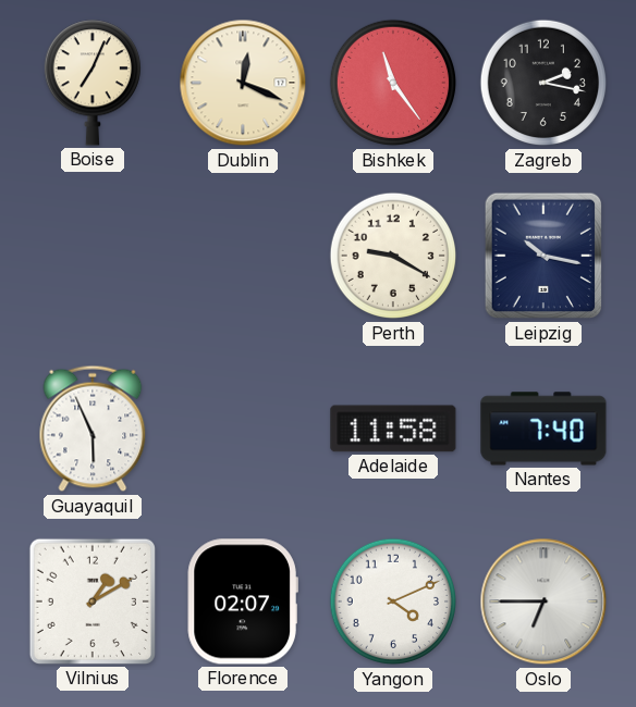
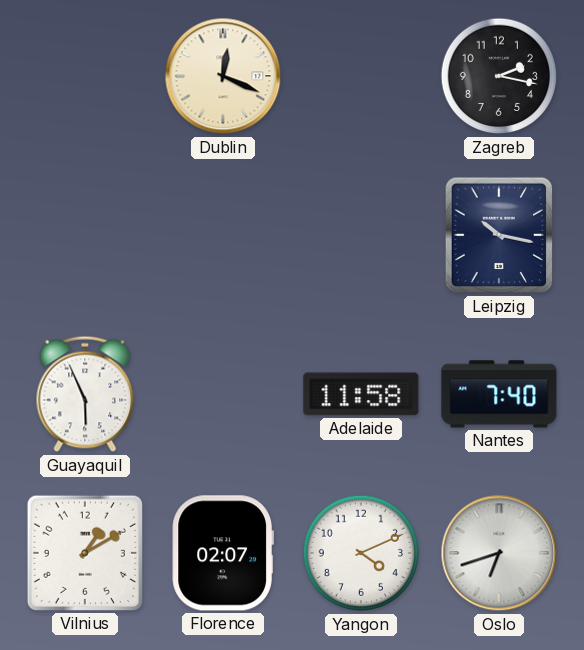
Boise: 7:04 -> none (91, 83)
Bishkek: 11:24 -> none (393, 83)
Perth: 9:20 -> none (393, 256)
Oslo: 6:45 -> 6:42 (499, 553)
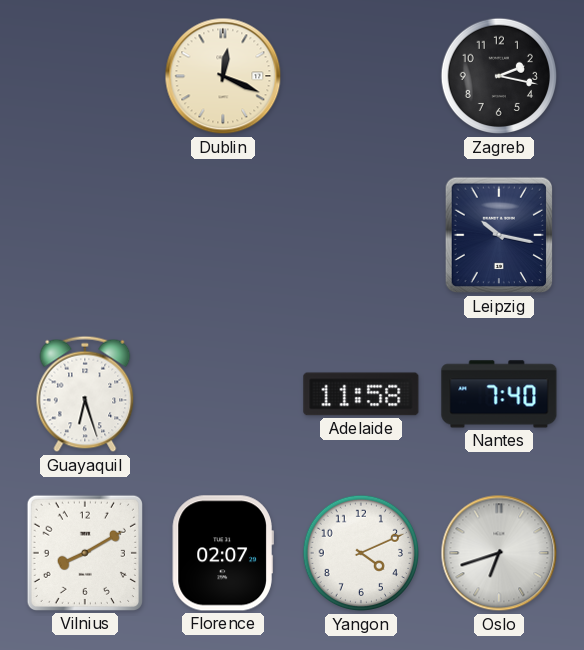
Guayaquil: 5:56 -> 6:27 (85, 394)
Vilnius: 1:10 -> 8:10 (85, 553)
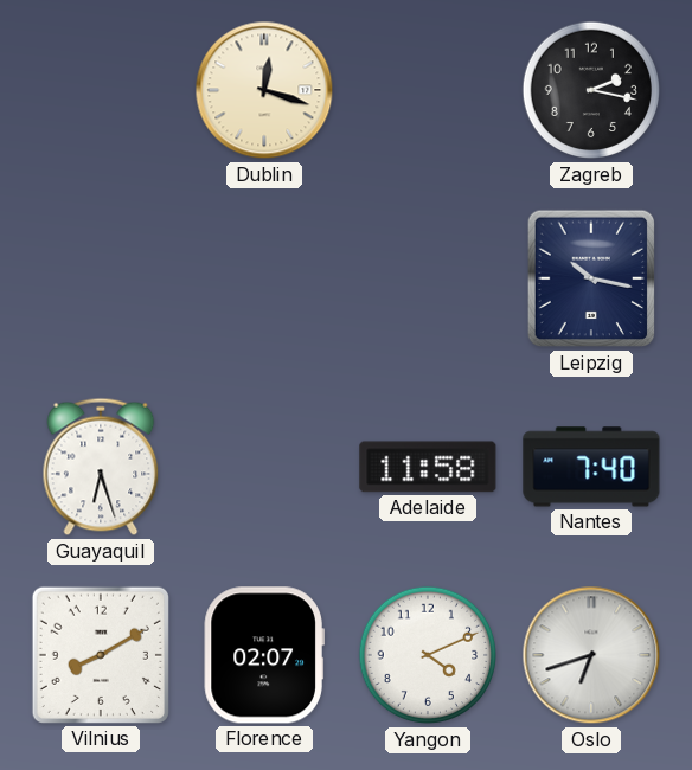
Dublin: 12:19 -> 12:18 (264, 90)
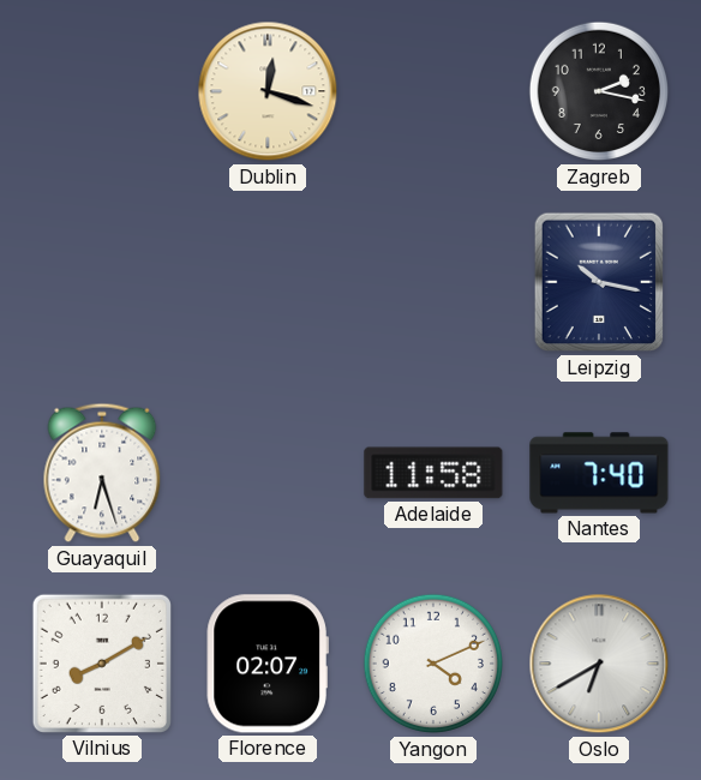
Oslo: 6:42 -> 6:40 (599, 664)
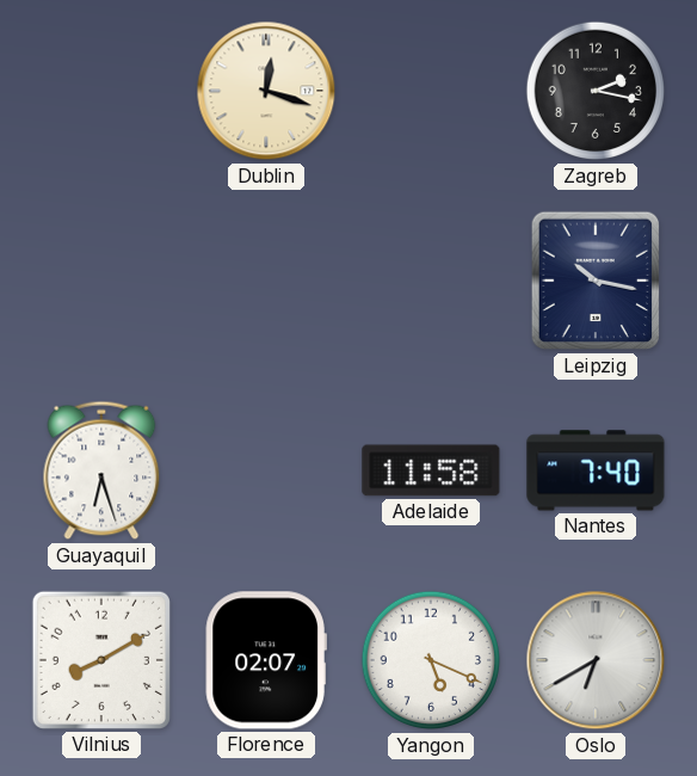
Yangon: 4:11 -> 5:19 (431, 660)
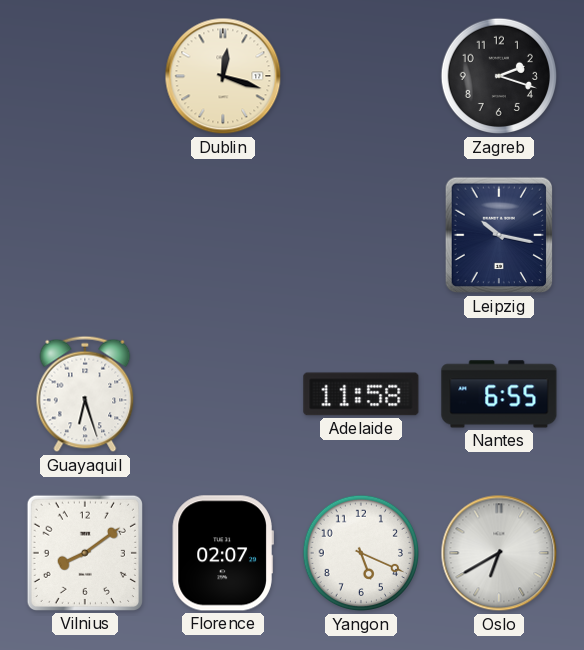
Zagreb: 2:17 -> 2:18 (499, 76)
Nantes: 7:40 -> 6:55 (499, 394)
Vilnius: 8:10 -> 8:09 (85, 553)
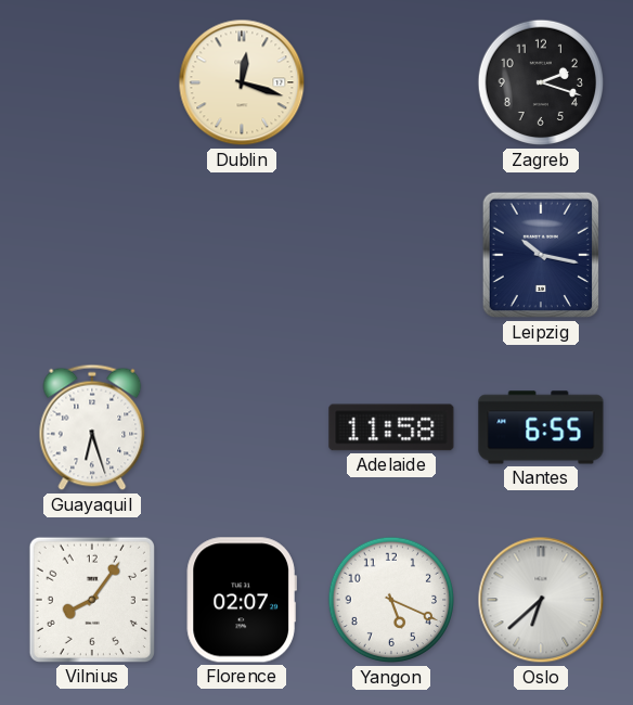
Vilnius: 8:09 -> 8:06 (92, 600)
Oslo: 6:40 -> 6:38 (541, 600)
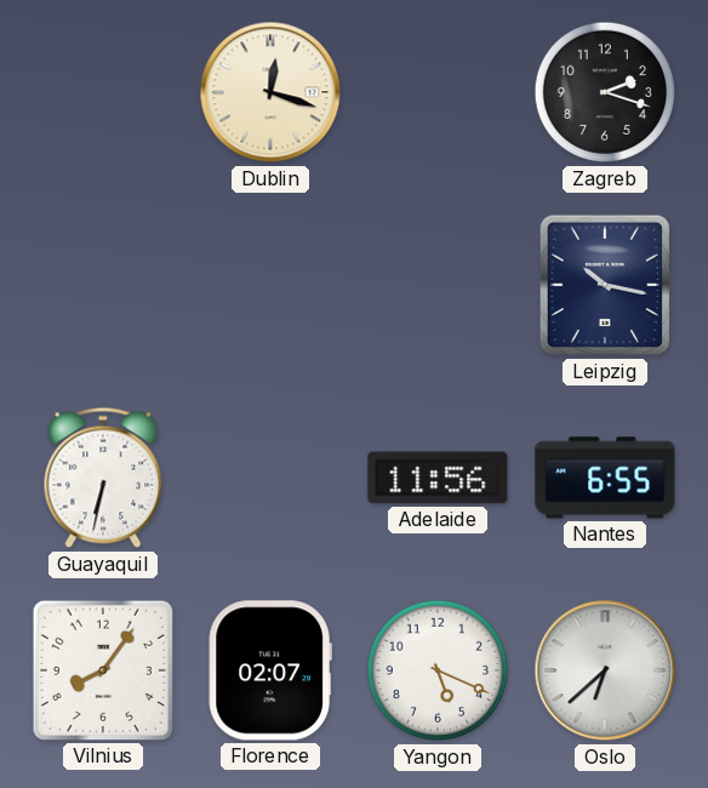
Guayaquil: 6:27 -> 6:32 (103, 478)
Adelaide: 11:58 -> 11:56 (438, 478)
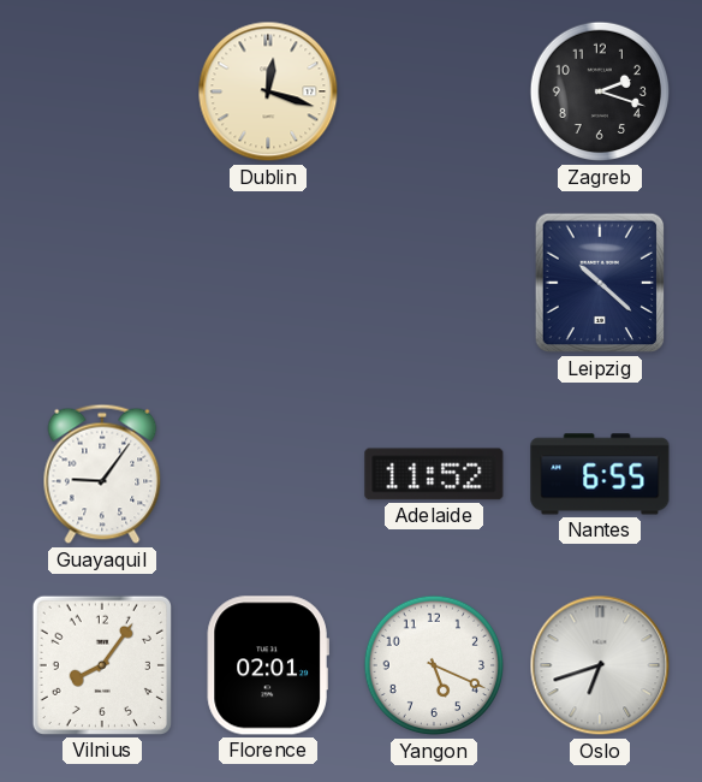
Leipzig: 10:17 -> 10:22 (600, 283)
Guayaquil: 6:32 -> 9:06 (102, 474)
Adelaide: 11:56 -> 11:52 (434, 474)
Florence: 02:07 -> 02:01 (268, 665)
Oslo: 6:38 -> 6:42 (600, 665)
